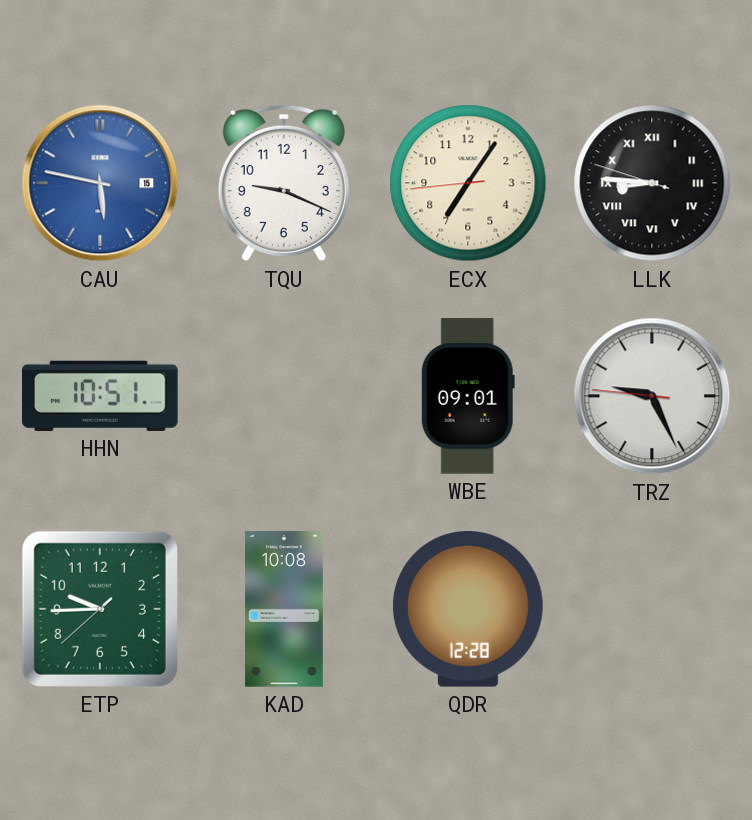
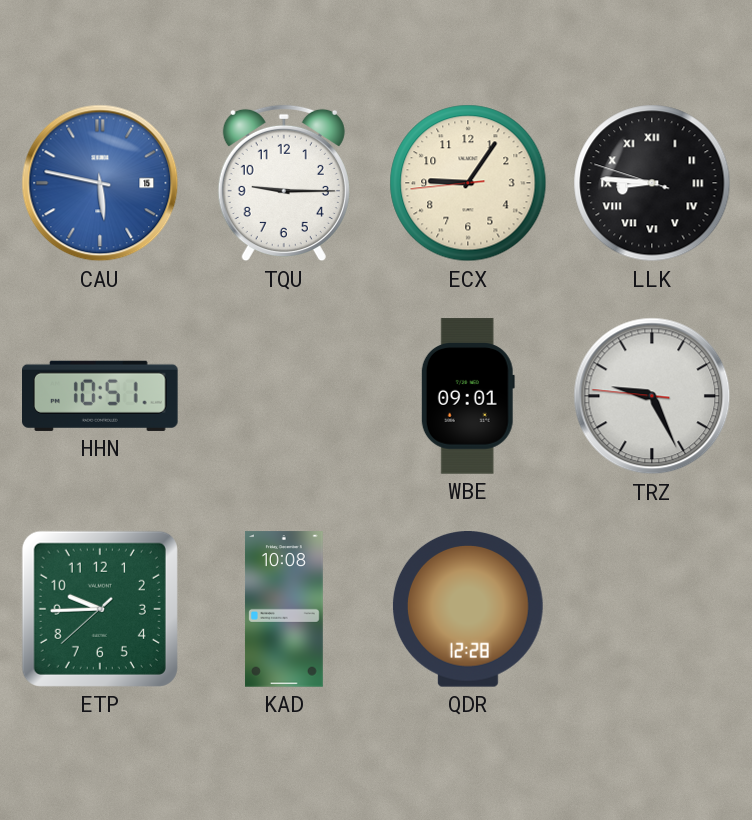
TQU: 9:19 -> 9:15 (284, 183)
ECX: 7:05 -> 9:05 (468, 183)
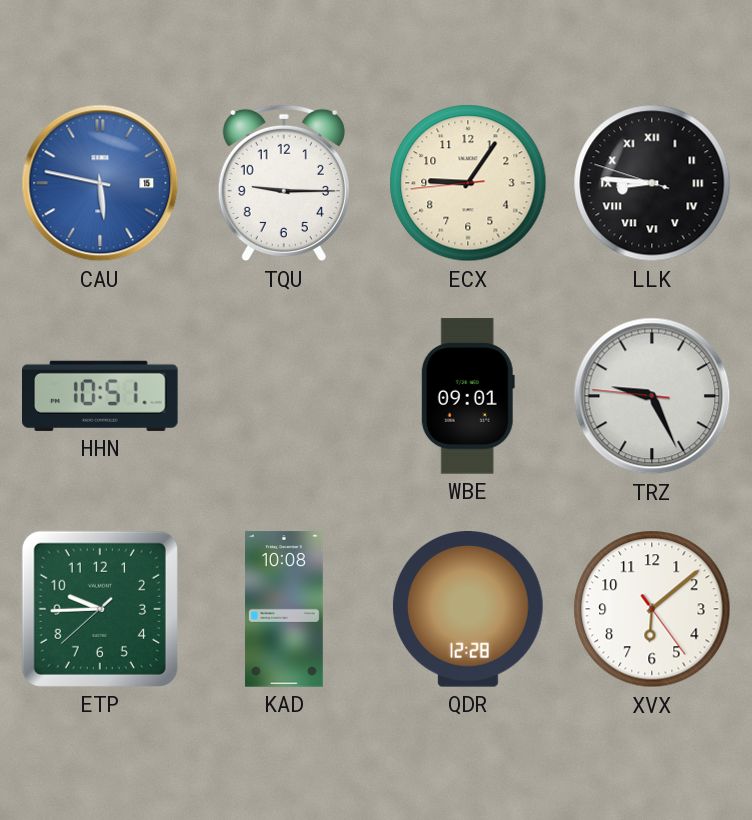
XVX: none -> 6:08 (652, 609)
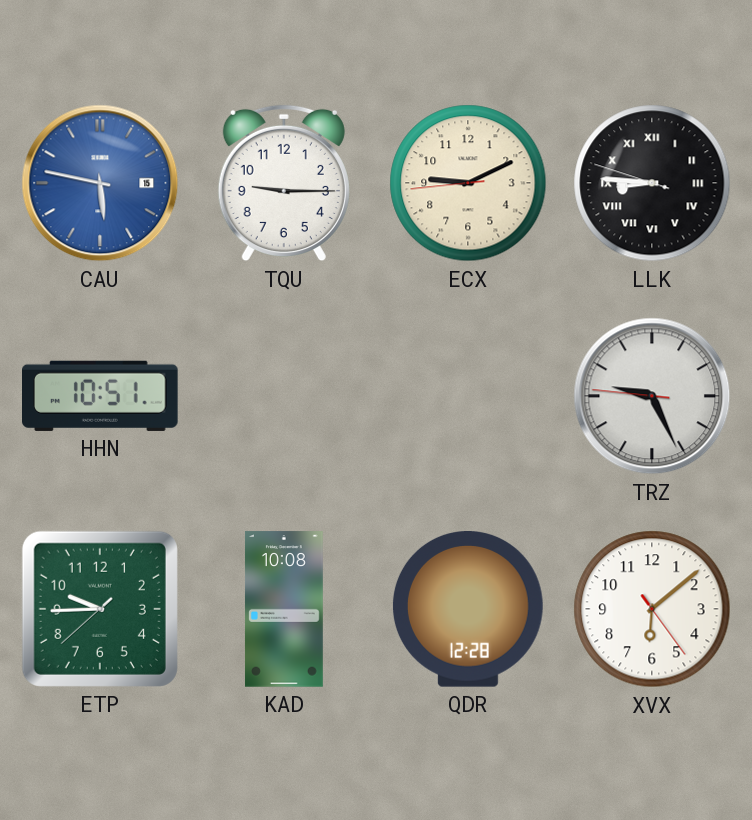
ECX: 9:05 -> 9:10 (468, 183)
WBE: 09:01 -> none (468, 396)
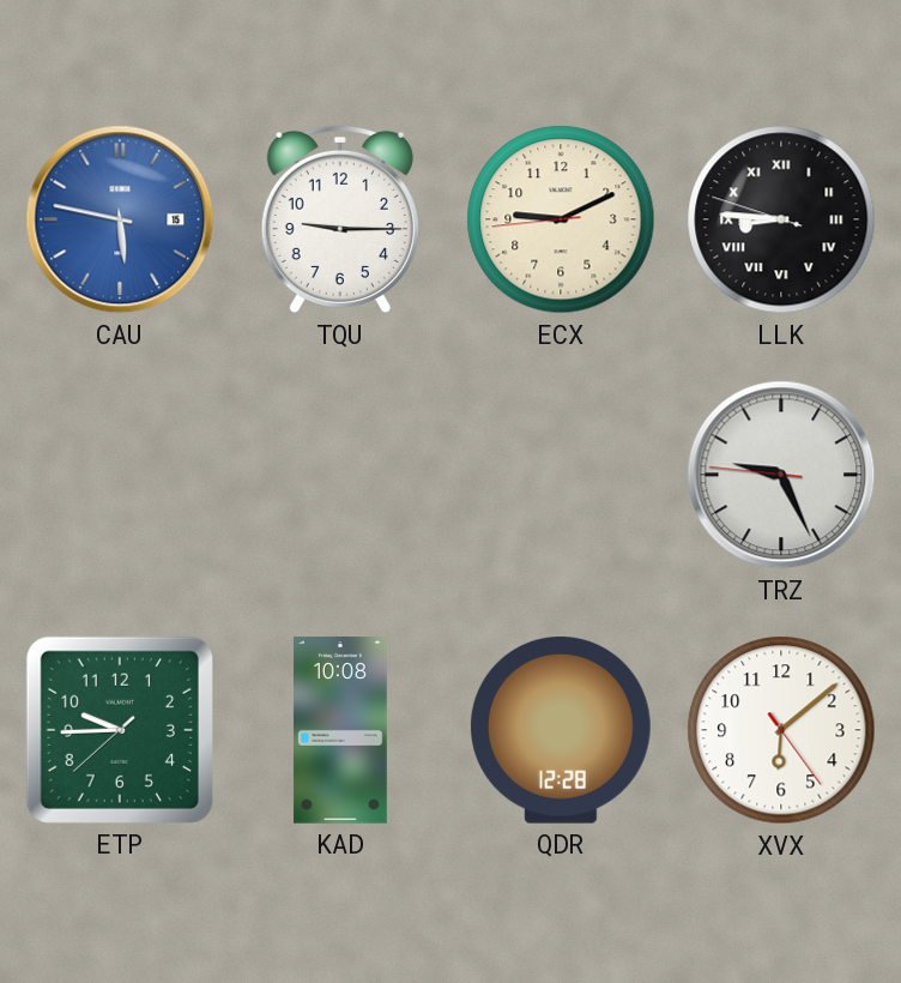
HHN: 10:51 -> none (101, 396)
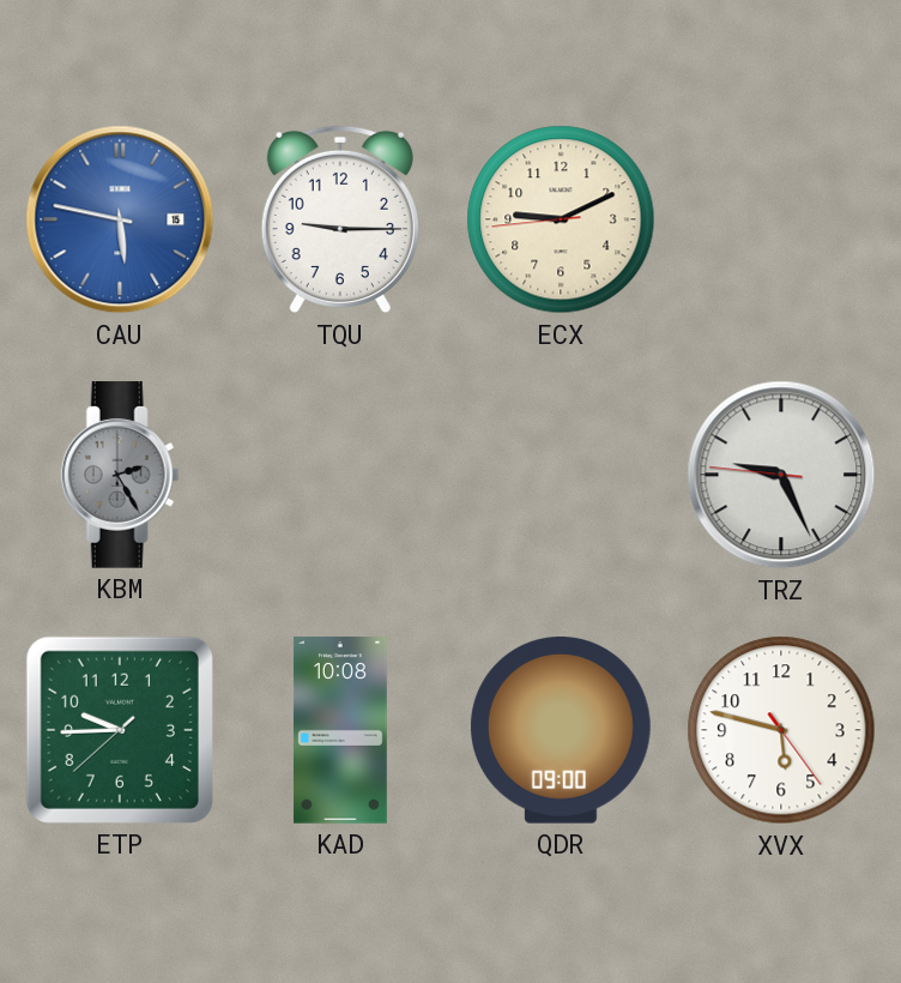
LLK: 8:45 -> none (781, 219)
KBM: none -> 2:25 (120, 475)
QDR: 12:28 -> 09:00 (561, 731)
XVX: 6:08 -> 5:47 (781, 730)
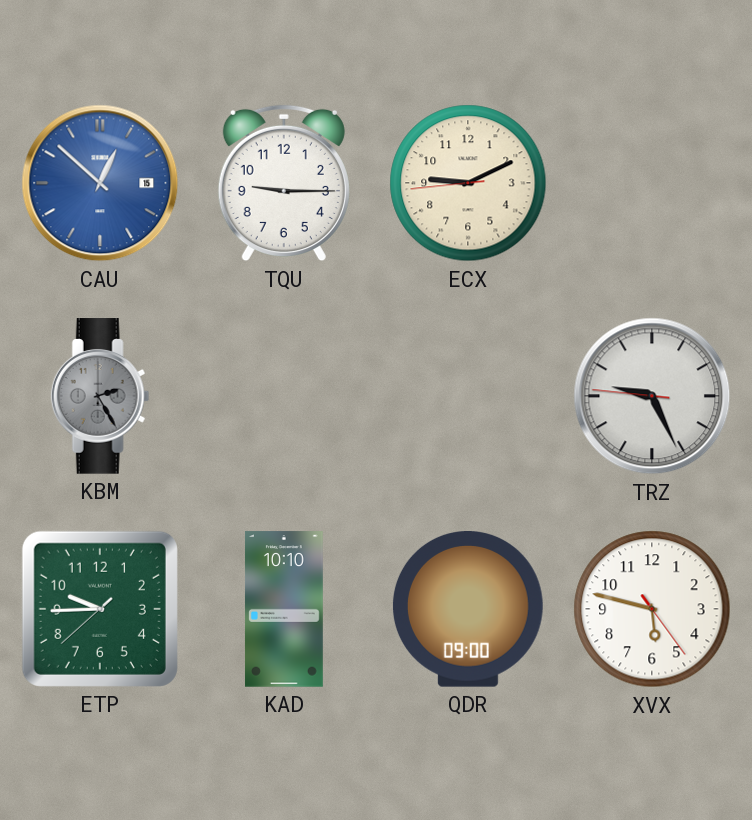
CAU: 5:47 -> 12:52 (100, 183)
KAD: 10:08 -> 10:10 (284, 609)
